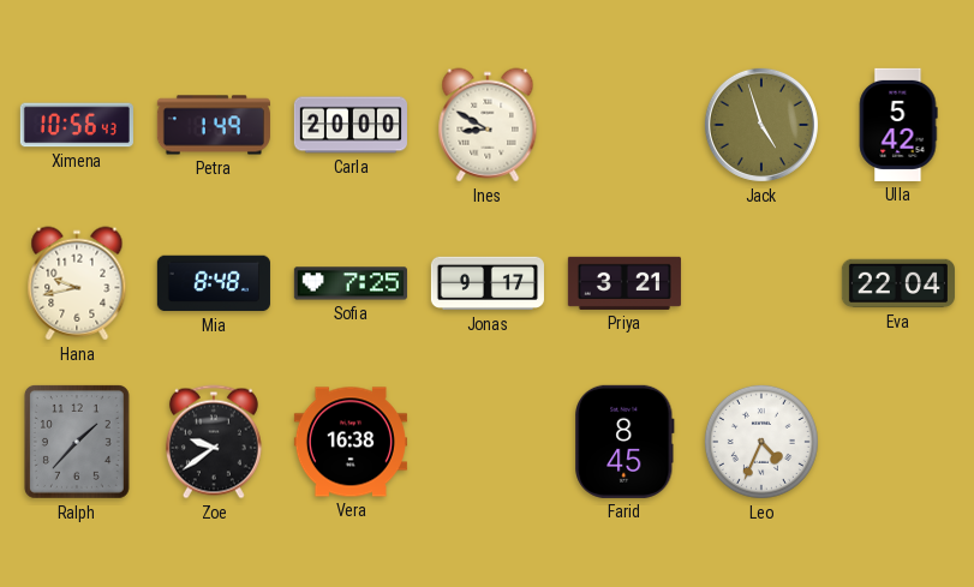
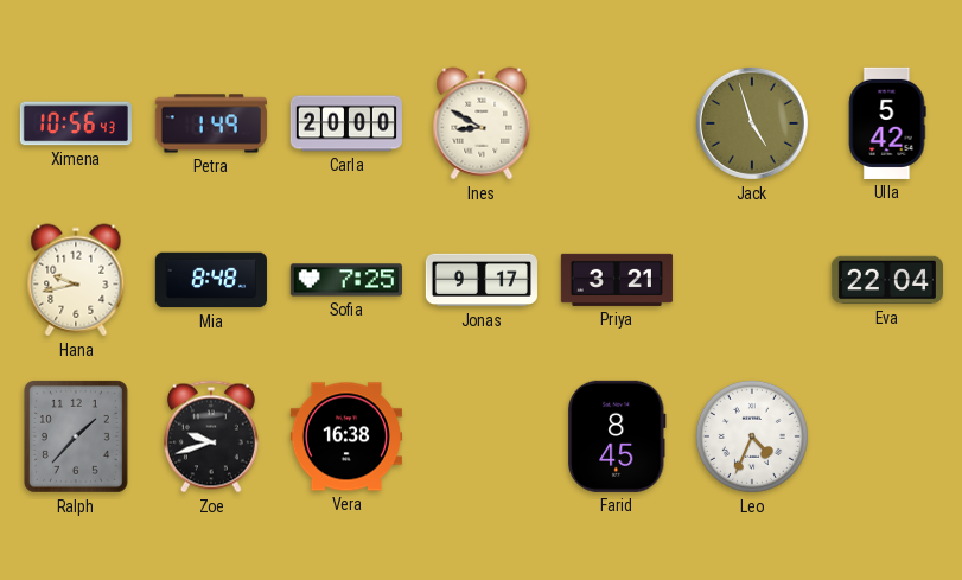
Zoe: 9:39 -> 9:42 (211, 436)
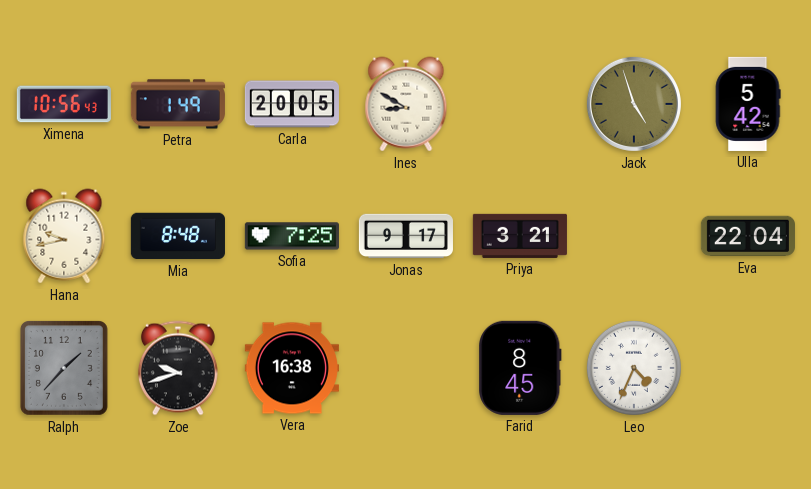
Carla: 20:00 -> 20:05 (292, 104)
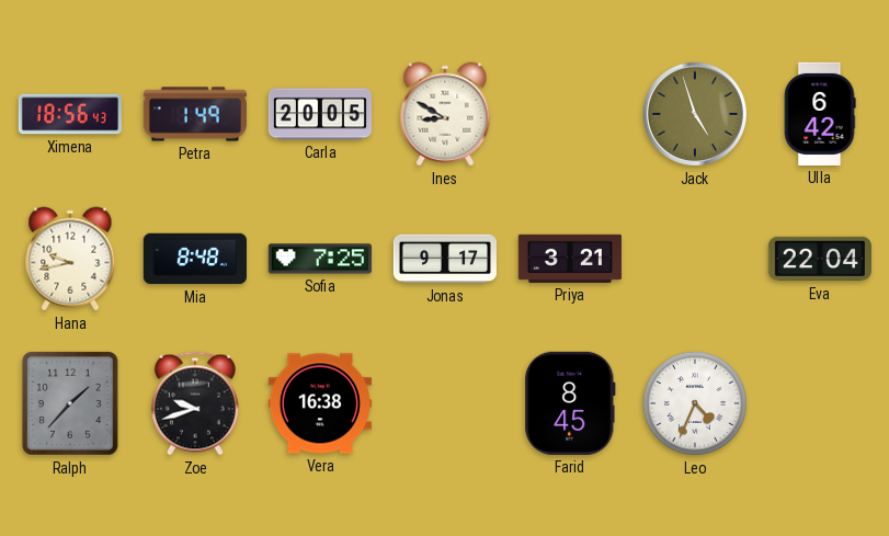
Ximena: 10:56 -> 18:56 (70, 114)
Ulla: 5:42 -> 6:42 (820, 114)
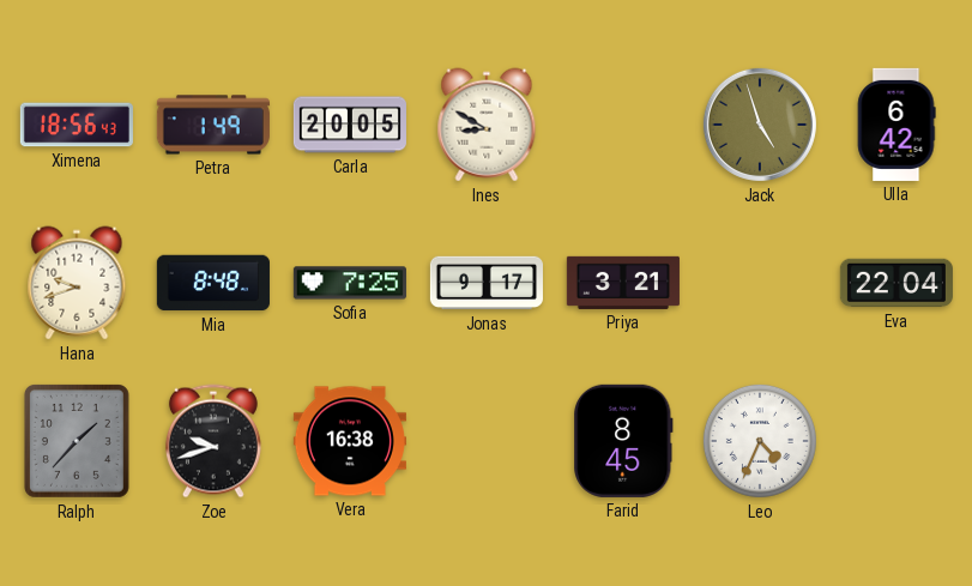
Hana: 9:43 -> 9:42 (77, 283)
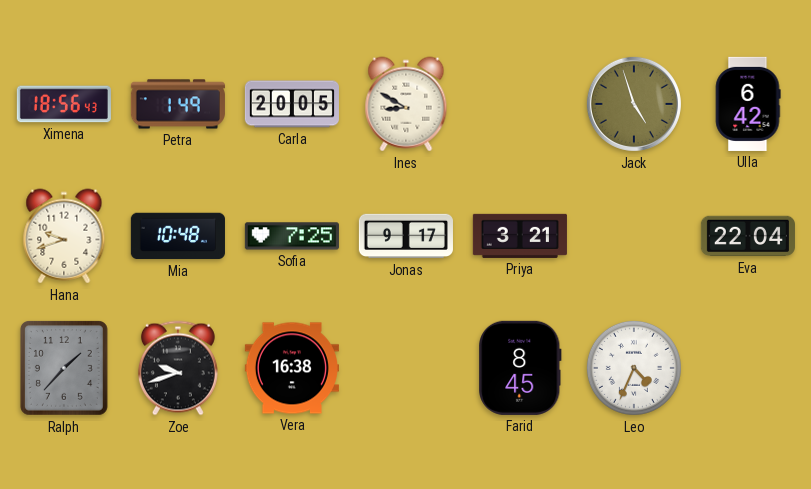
Mia: 8:48 -> 10:48 (178, 236)
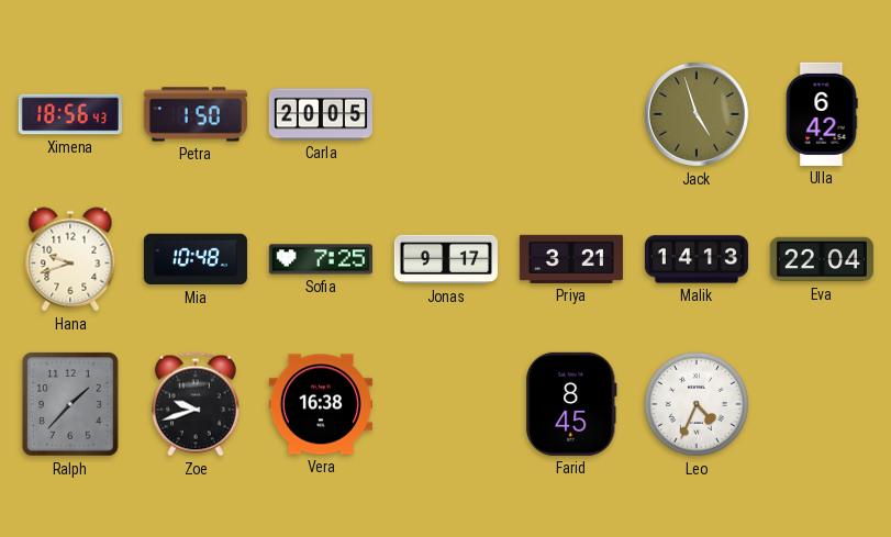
Petra: 1:49 -> 1:50 (196, 114)
Ines: 8:50 -> none (406, 104)
Malik: none -> 14:13 (697, 259)
